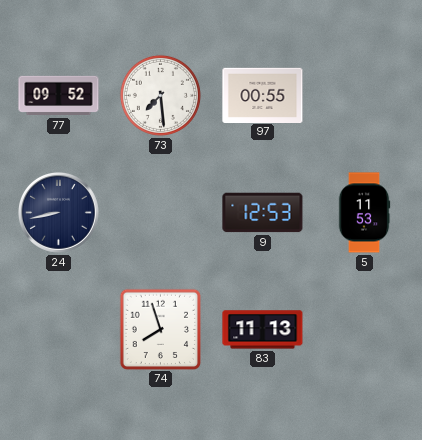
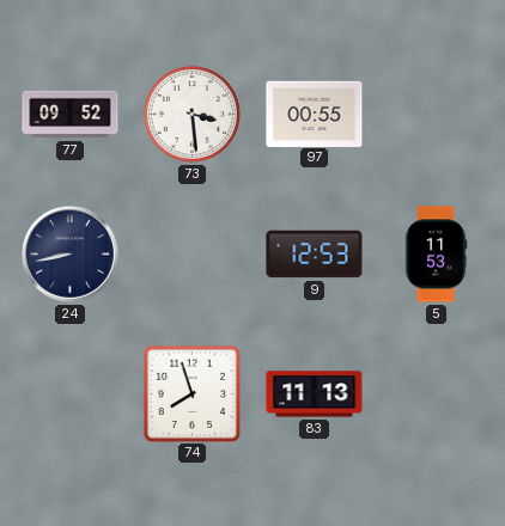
73: 7:29 -> 3:29 (191, 114)
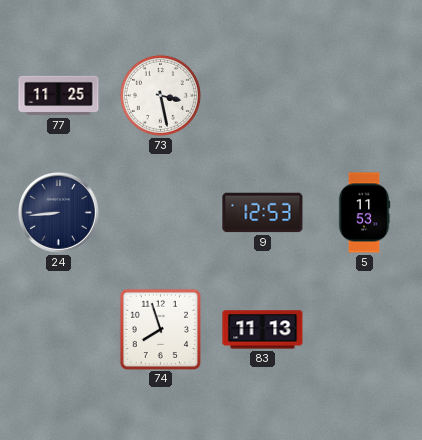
77: 09:52 -> 11:25 (59, 96)
73: 3:29 -> 3:28 (160, 95)
97: 00:55 -> none (315, 114)
24: 8:43 -> 8:44 (59, 213)
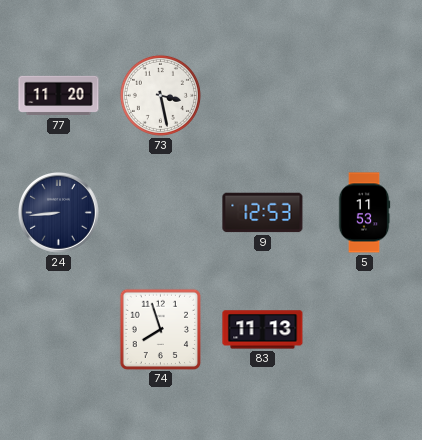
77: 11:25 -> 11:20 (59, 96)
